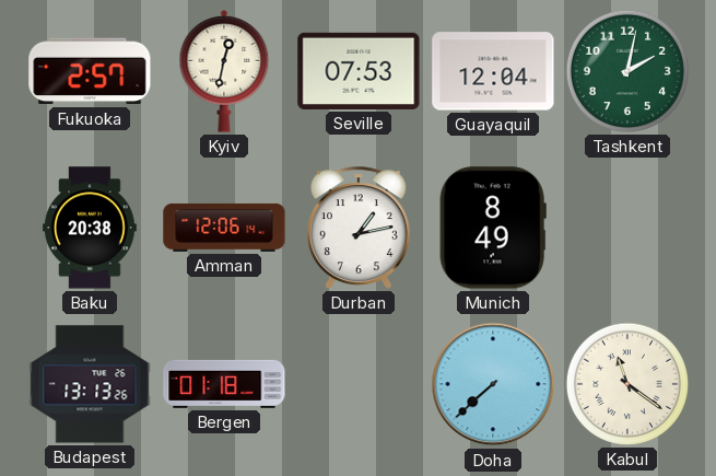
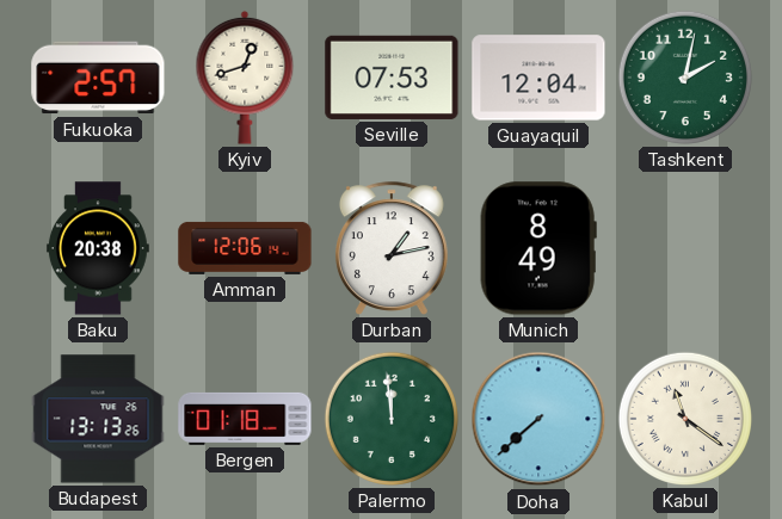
Kyiv: 12:32 -> 12:42 (245, 78)
Palermo: none -> 11:59 (392, 419)
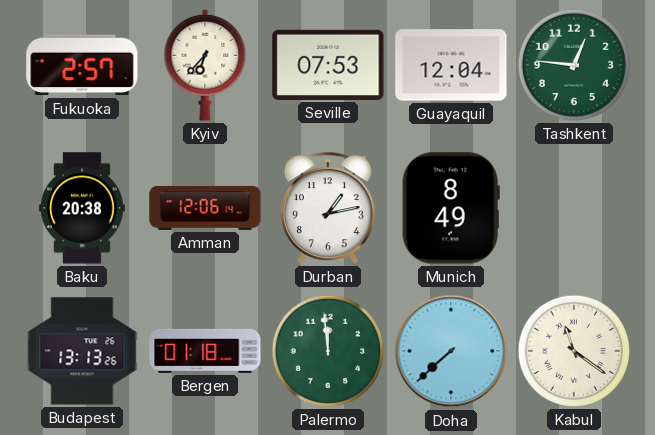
Kyiv: 12:42 -> 6:37 (205, 65)
Tashkent: 2:02 -> 12:46 (574, 65)
